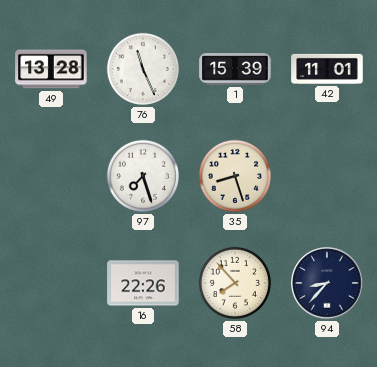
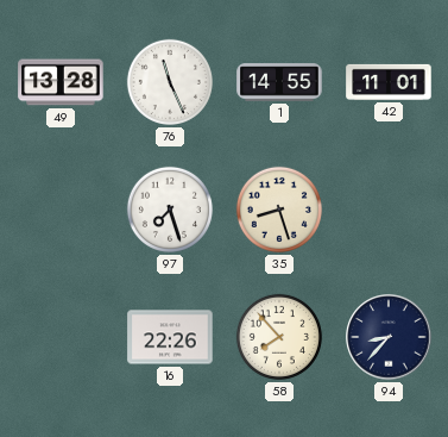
1: 15:39 -> 14:55 (279, 82)
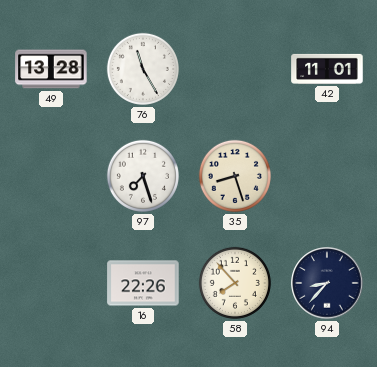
76: 11:26 -> 11:25 (143, 69)
1: 14:55 -> none (279, 82)
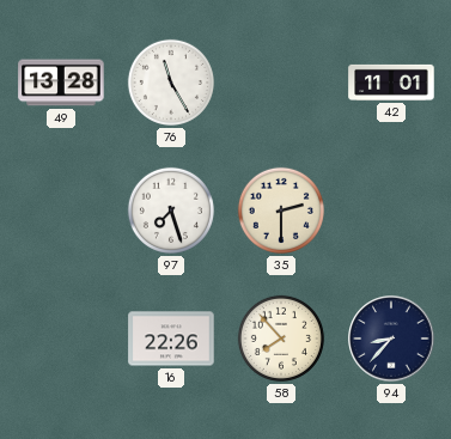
35: 8:27 -> 2:30 (281, 211)
